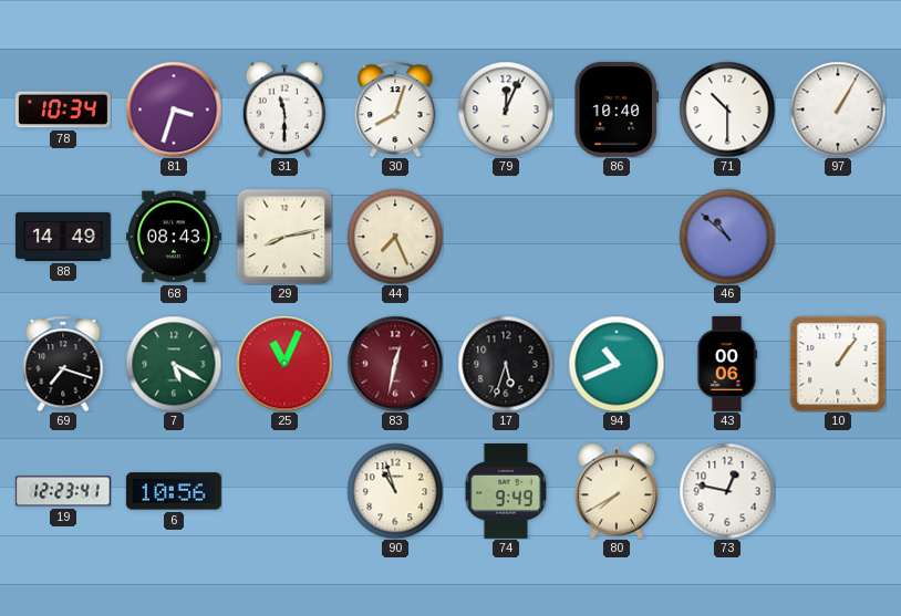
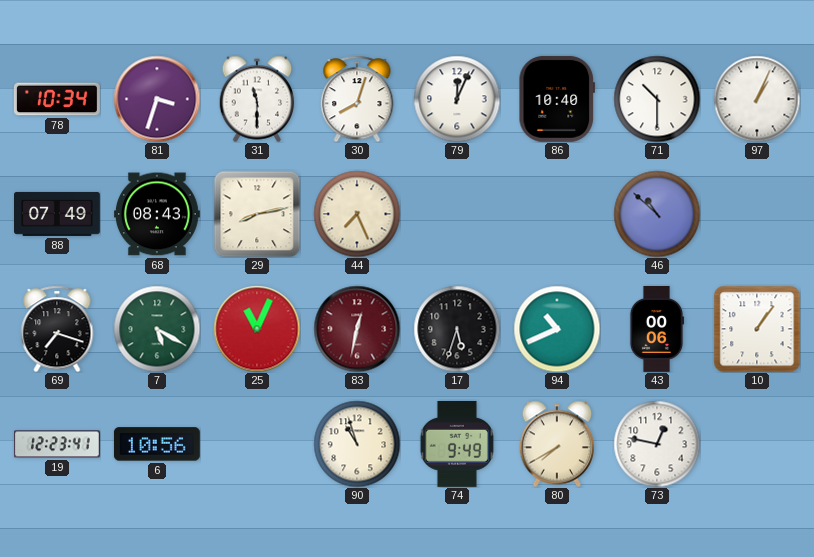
97: 1:05 -> 1:04 (757, 99)
88: 14:49 -> 07:49 (58, 214)
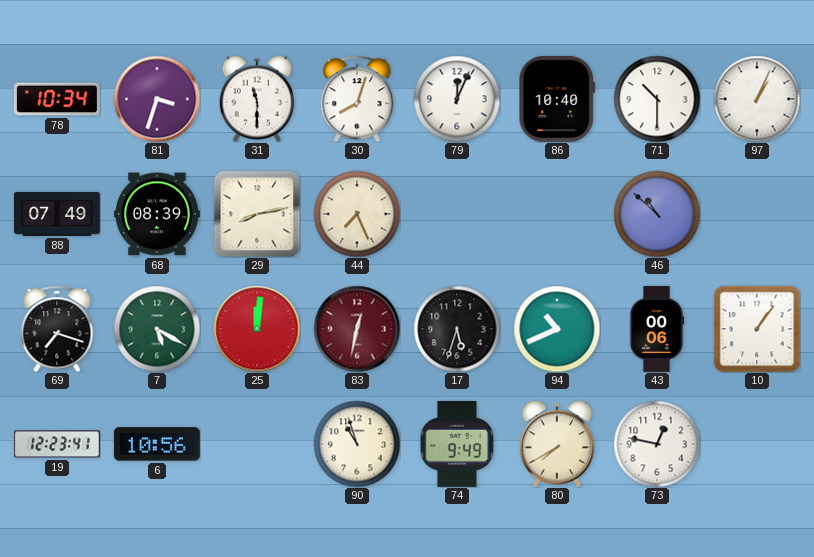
68: 08:43 -> 08:39 (157, 214)
25: 11:04 -> 12:01 (257, 329)
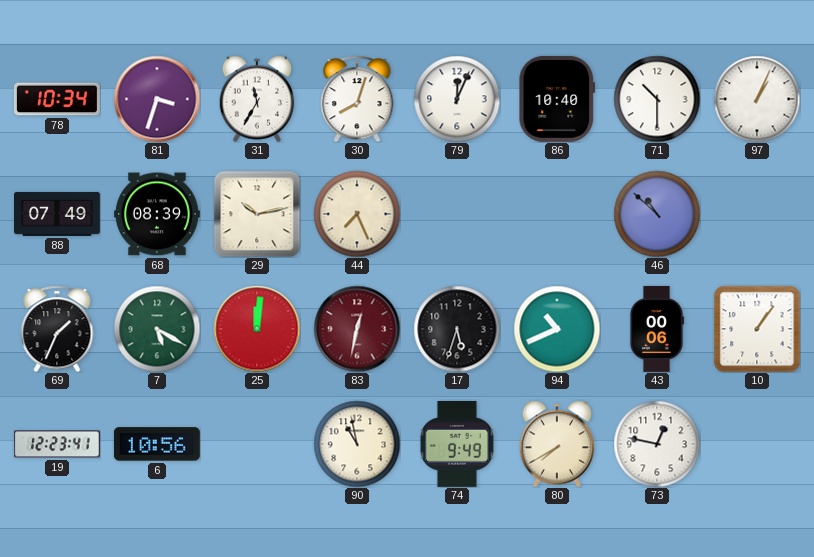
31: 11:30 -> 11:35 (257, 99)
29: 8:13 -> 10:13 (257, 214)
69: 7:18 -> 1:34 (57, 329)
90: 10:57 -> 10:58 (357, 444)
